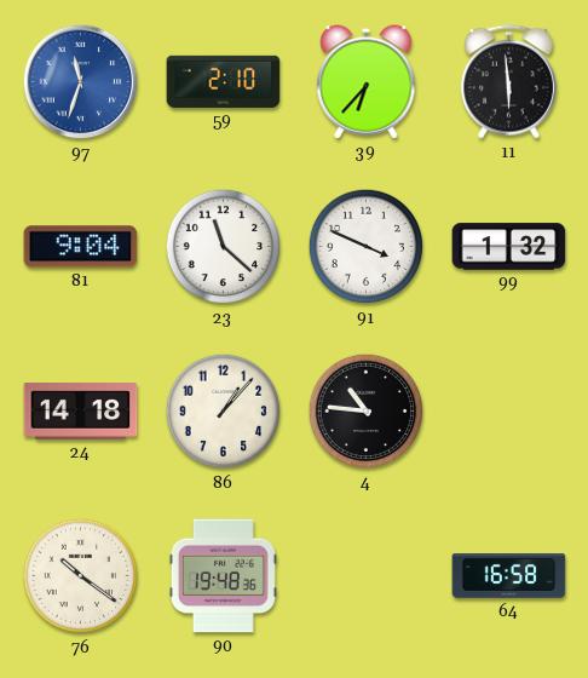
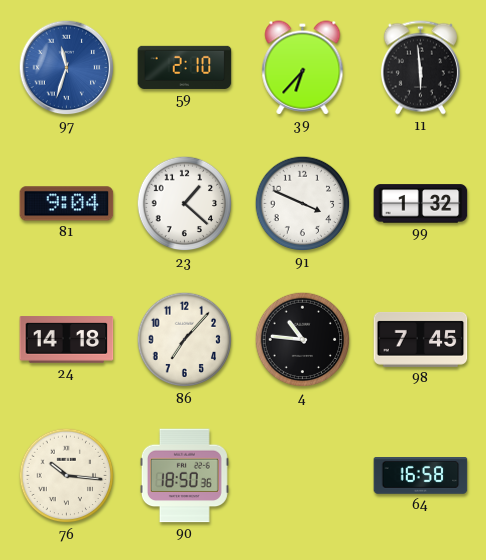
23: 11:22 -> 1:22 (185, 204)
86: 1:07 -> 7:07 (185, 340)
98: none -> 7:45 (421, 339)
76: 10:21 -> 10:16 (67, 476)
90: 19:48 -> 18:50 (184, 476)
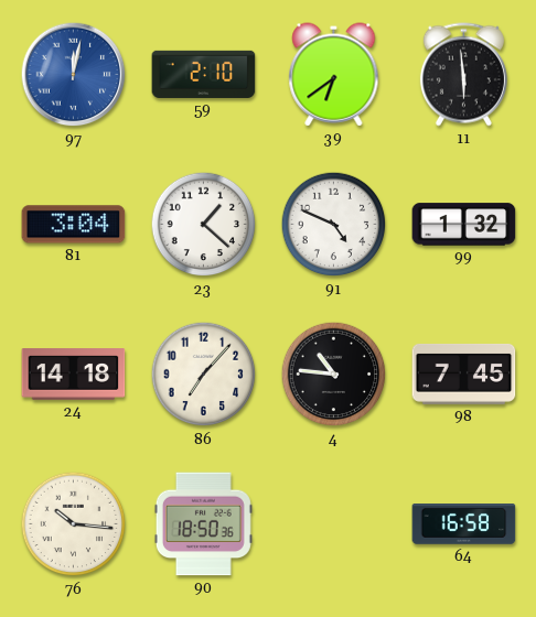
97: 11:33 -> 12:02 (74, 75)
39: 6:37 -> 6:39 (334, 75)
81: 9:04 -> 3:04 (74, 225)
91: 3:49 -> 4:49 (334, 225)
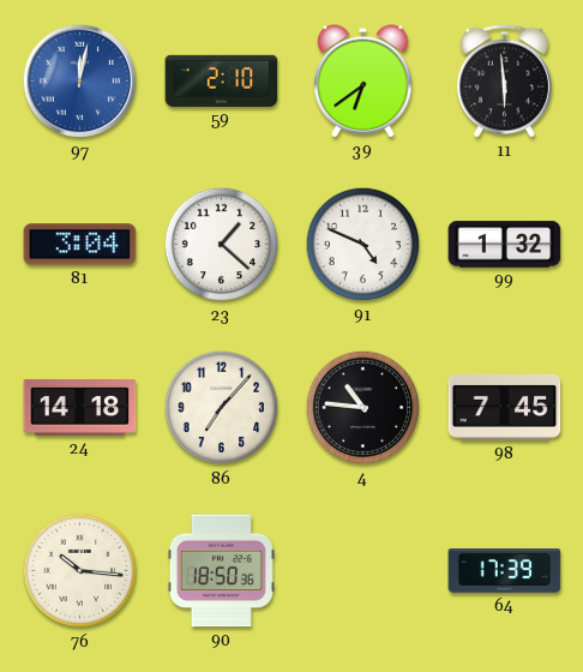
64: 16:58 -> 17:39 (505, 571)
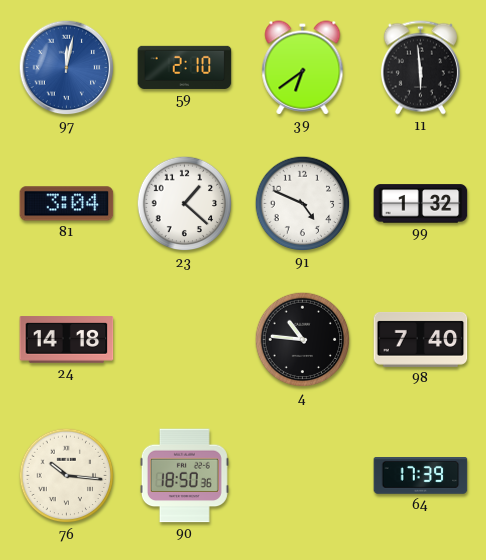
86: 7:07 -> none (222, 408)
98: 7:45 -> 7:40 (421, 339)
